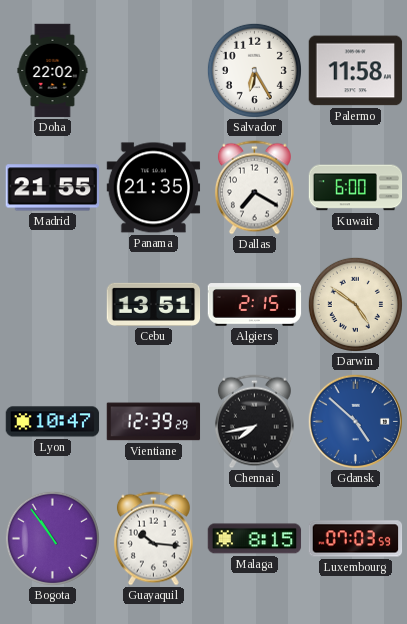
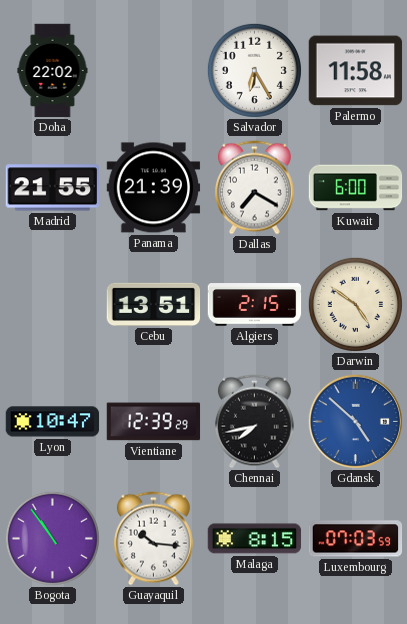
Panama: 21:35 -> 21:39 (154, 188)
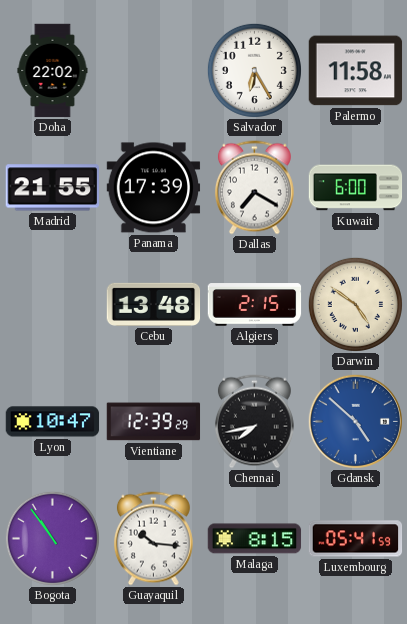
Panama: 21:39 -> 17:39 (154, 188)
Cebu: 13:51 -> 13:48 (154, 304)
Luxembourg: 07:03 -> 05:41 (356, 539)
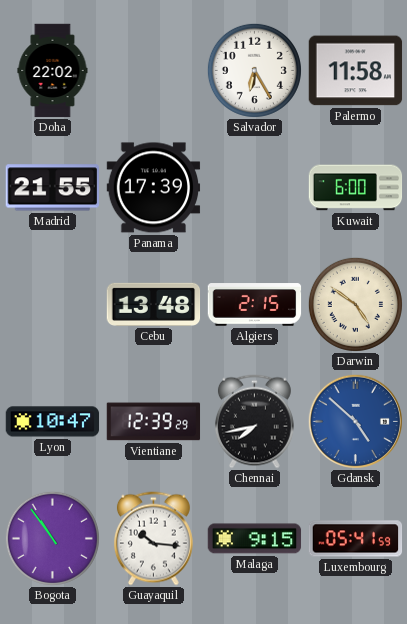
Dallas: 7:20 -> none (254, 188)
Malaga: 8:15 -> 9:15 (255, 539)
